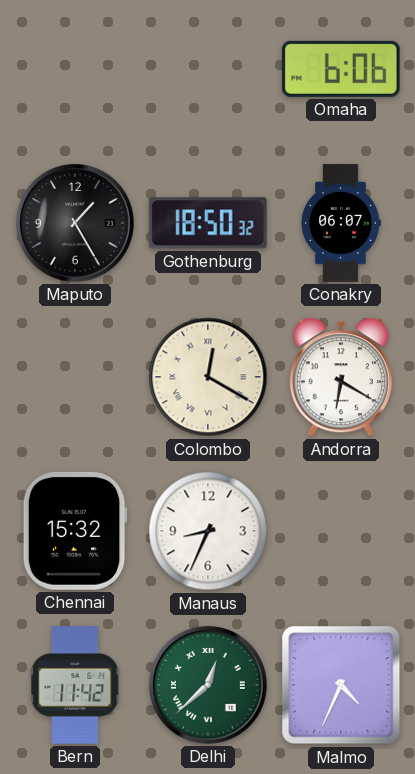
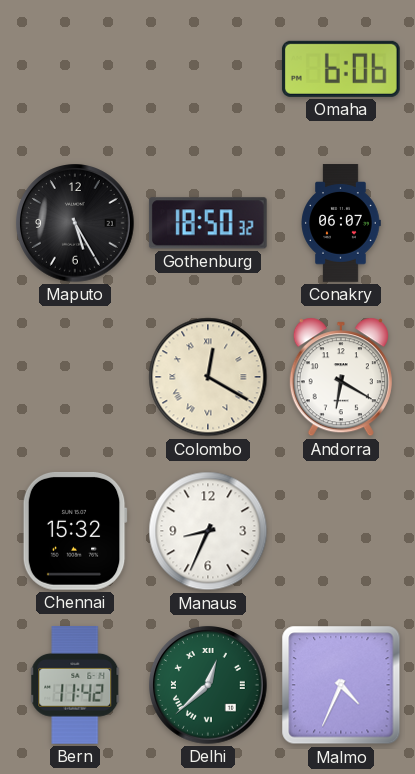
Maputo: 1:25 -> 5:25 (76, 224)
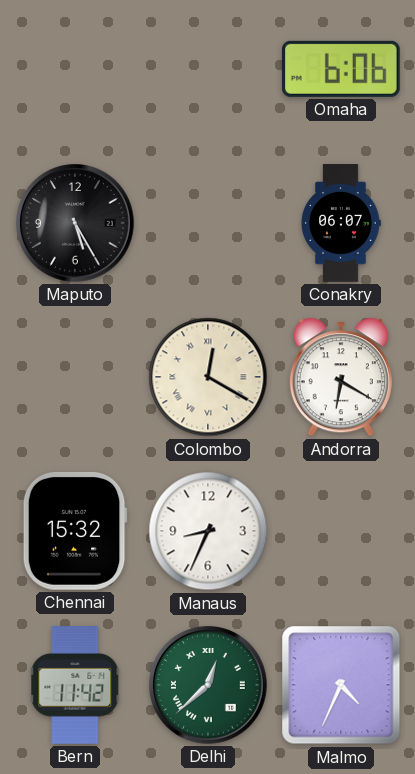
Gothenburg: 18:50 -> none (208, 223)
